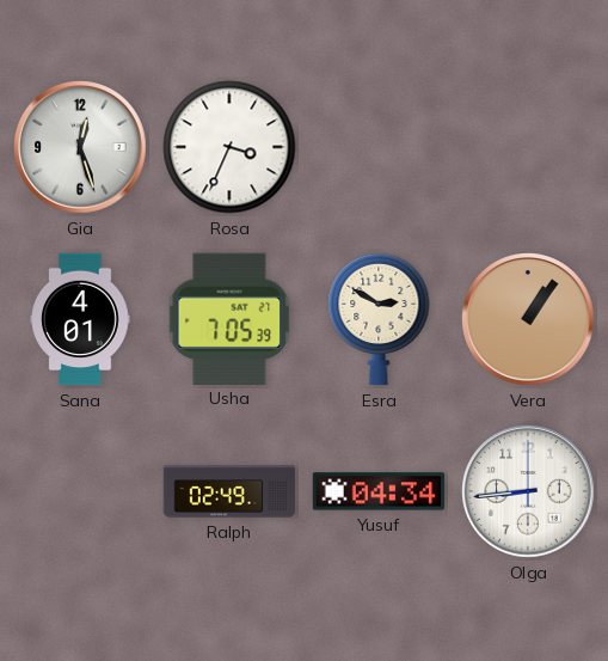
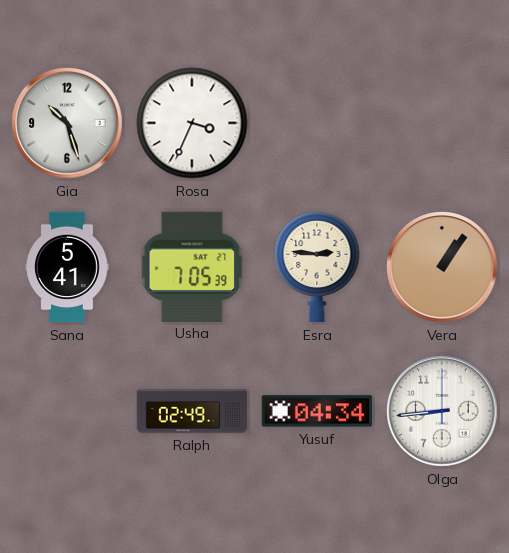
Gia: 12:27 -> 10:27 (67, 123)
Sana: 4:01 -> 5:41 (67, 267)
Esra: 2:50 -> 2:46 (317, 267)
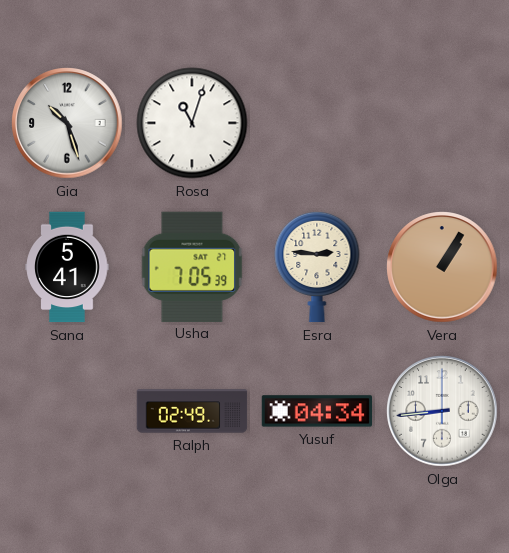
Rosa: 3:34 -> 11:03 (192, 123)
Vera: 1:06 -> 1:05 (442, 267)
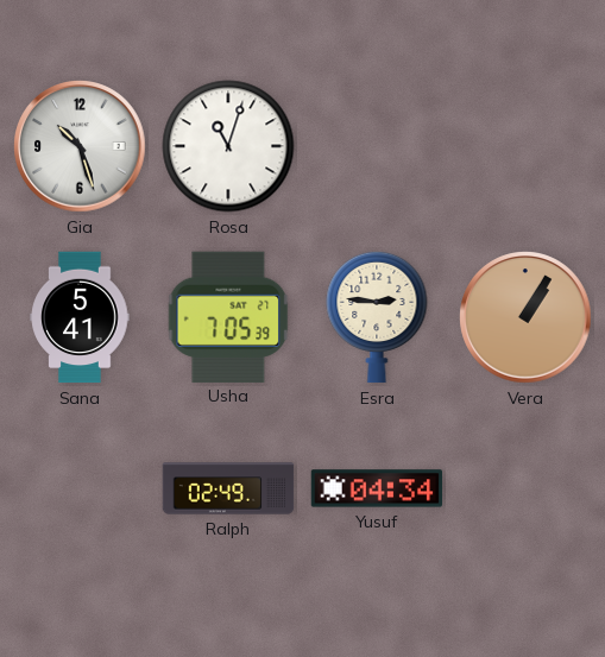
Olga: 8:44 -> none (442, 411)
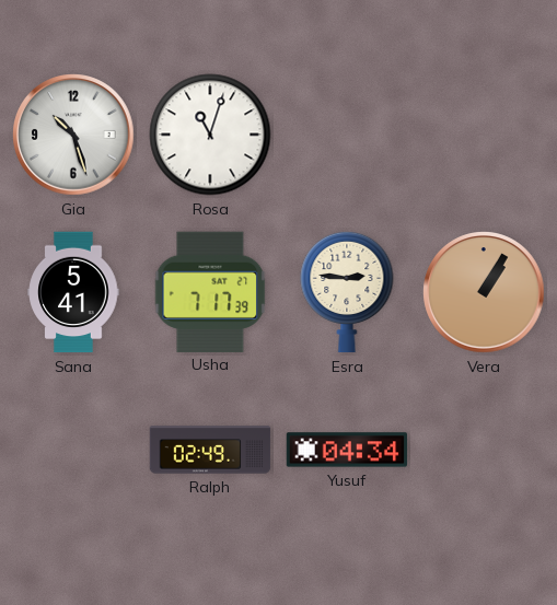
Usha: 7:05 -> 7:17 (210, 291)
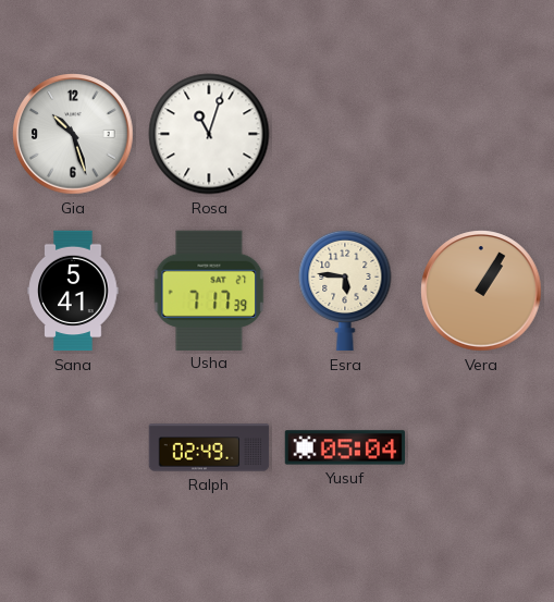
Esra: 2:46 -> 5:46 (345, 291)
Yusuf: 04:34 -> 05:04 (345, 447)
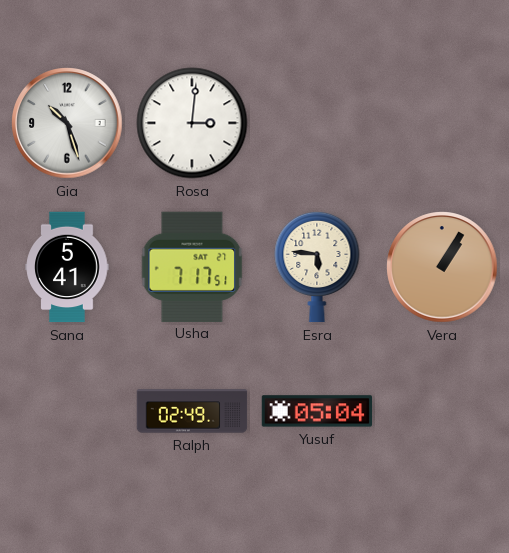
Rosa: 11:03 -> 3:01 (192, 123)
Usha: 7:17:39 -> 7:17:51 (192, 266)
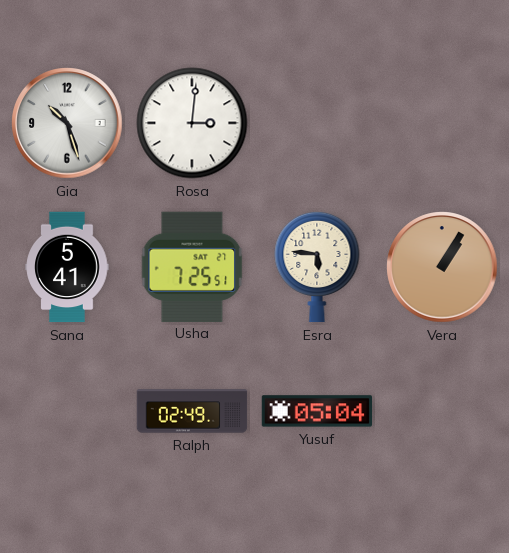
Usha: 7:17 -> 7:25 (192, 266)
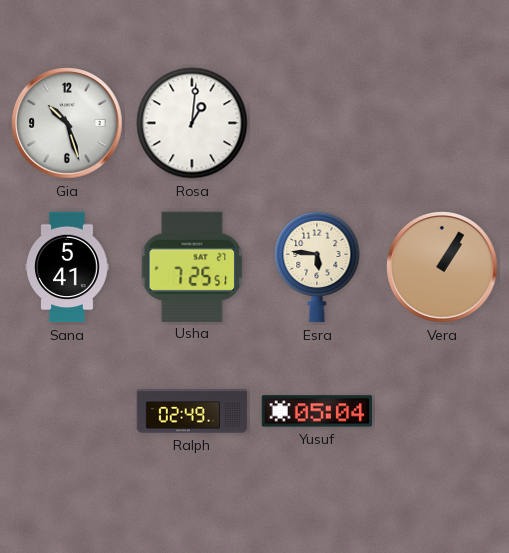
Rosa: 3:01 -> 1:01 (192, 123)
